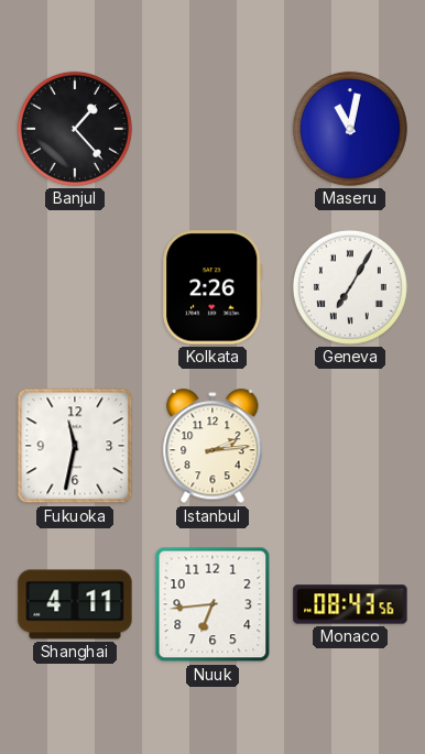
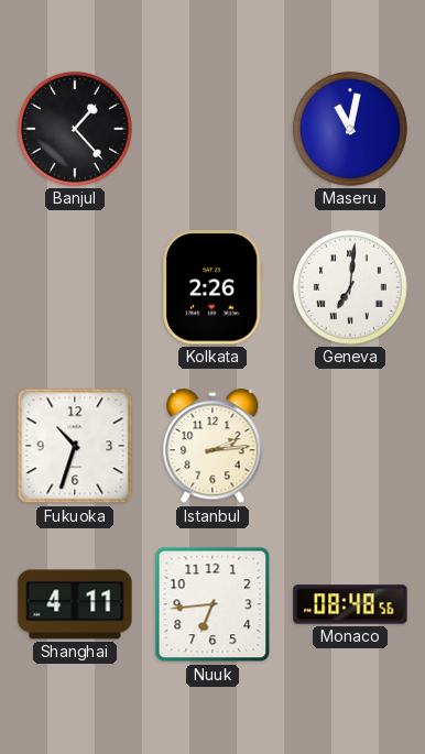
Geneva: 7:05 -> 7:01 (350, 287)
Fukuoka: 11:32 -> 10:33 (75, 446)
Monaco: 08:43 -> 08:48 (350, 604)
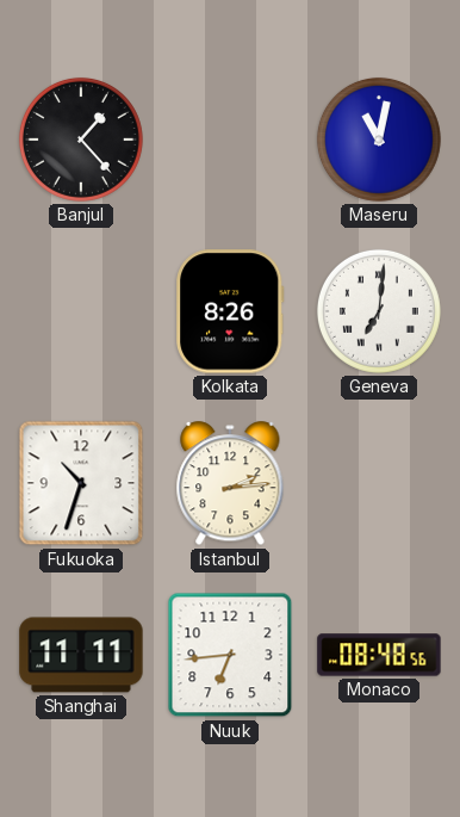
Kolkata: 2:26 -> 8:26 (231, 311)
Shanghai: 4:11 -> 11:11 (81, 655)
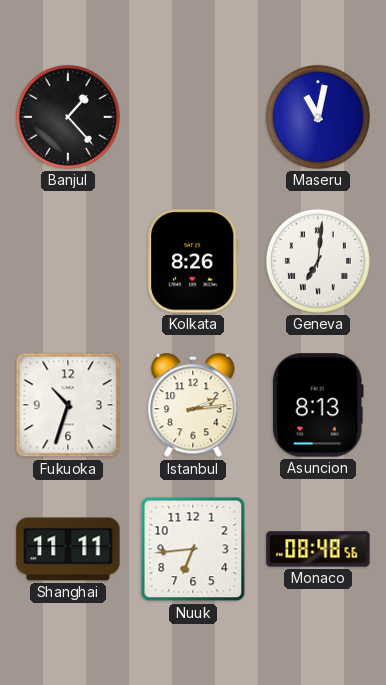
Asuncion: none -> 8:13 (318, 405)
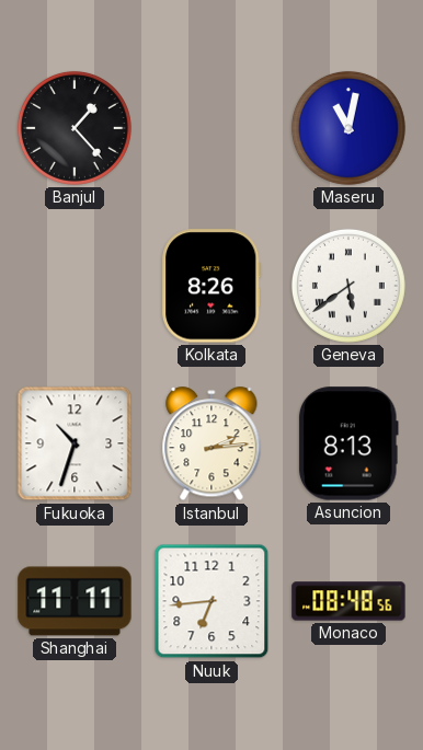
Geneva: 7:01 -> 5:39 (348, 286)
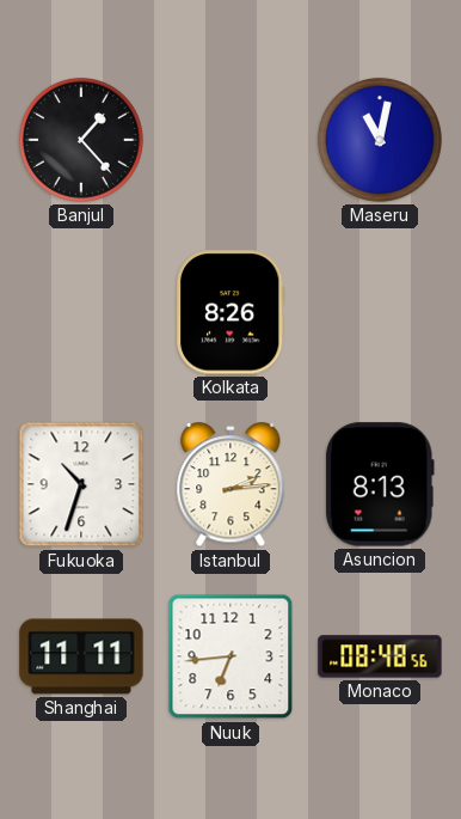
Geneva: 5:39 -> none (348, 286)
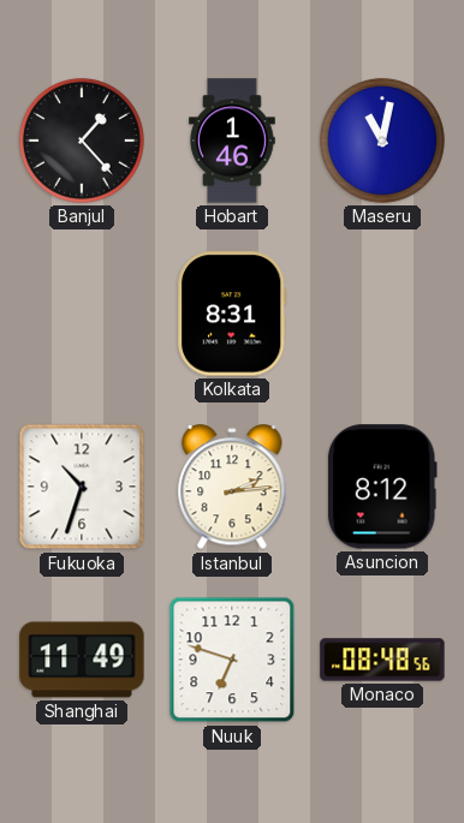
Hobart: none -> 1:46 (233, 141)
Kolkata: 8:26 -> 8:31 (233, 314)
Asuncion: 8:13 -> 8:12 (382, 487)
Shanghai: 11:11 -> 11:49 (82, 660)
Nuuk: 6:44 -> 6:48 (232, 660)
